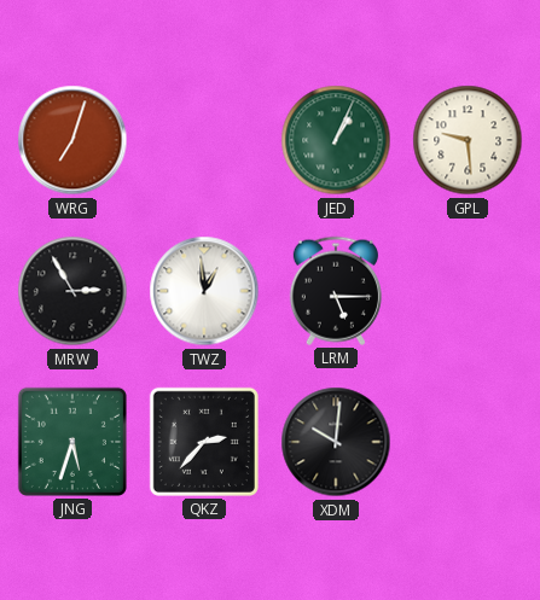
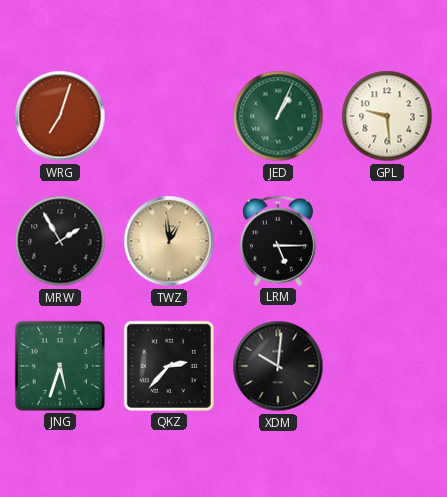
MRW: 2:55 -> 1:55 (60, 241)
TWZ dial: white -> champagne (169, 241)
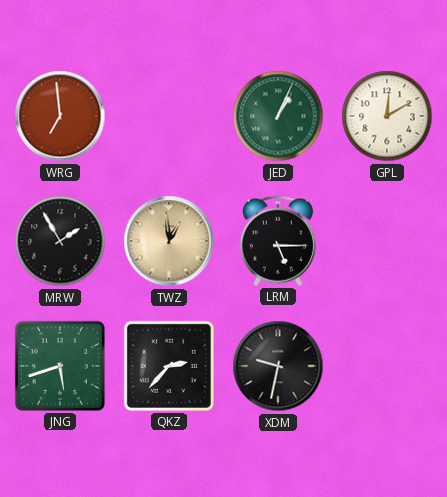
WRG: 7:03 -> 6:59 (60, 116)
GPL: 9:29 -> 12:10 (387, 116)
JNG: 5:33 -> 5:42 (60, 366)
XDM: 10:01 -> 9:32 (278, 366)
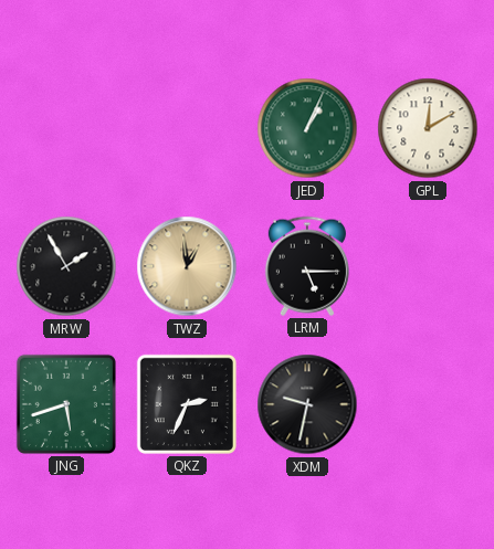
WRG: 6:59 -> none (60, 116)
QKZ: 2:37 -> 2:34 (187, 404)
